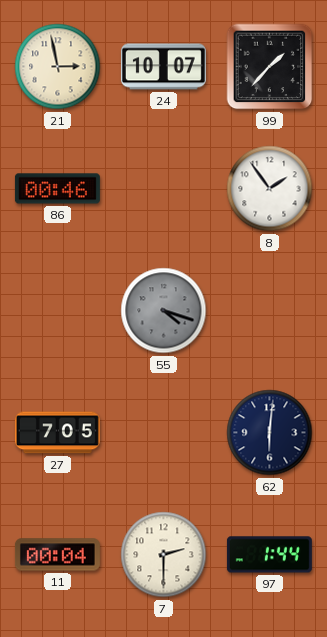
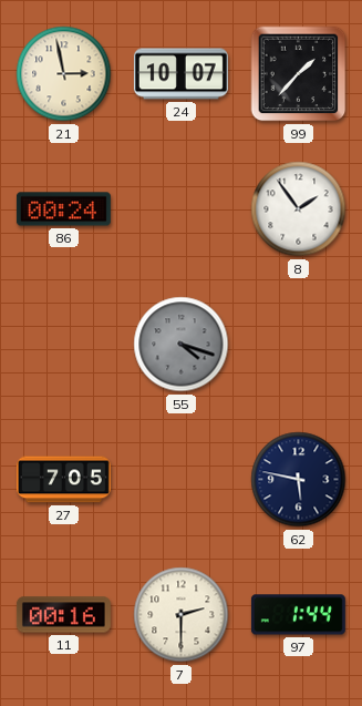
86: 00:46 -> 00:24 (63, 209)
62: 6:01 -> 5:47 (299, 480)
11: 00:04 -> 00:16 (63, 615)
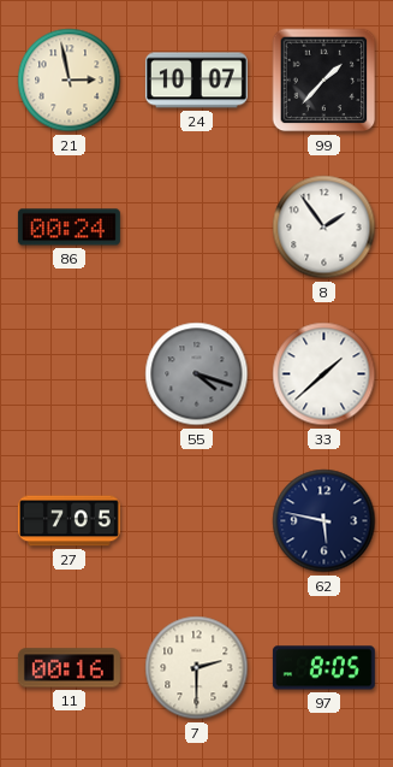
33: none -> 1:38 (324, 374)
97: 1:44 -> 8:05 (323, 668)
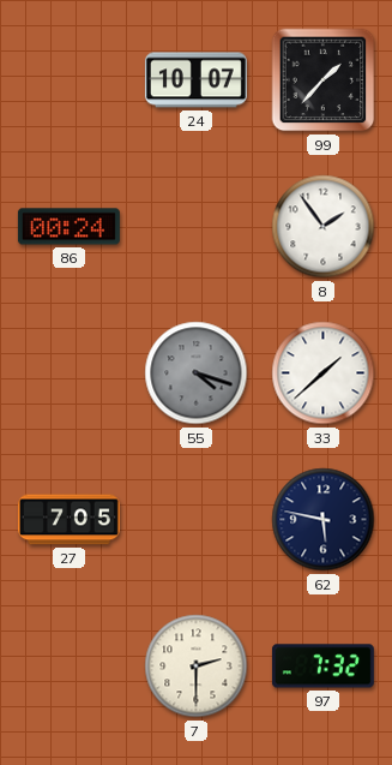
21: 2:58 -> none (70, 81)
11: 00:16 -> none (69, 668)
97: 8:05 -> 7:32 (322, 667)
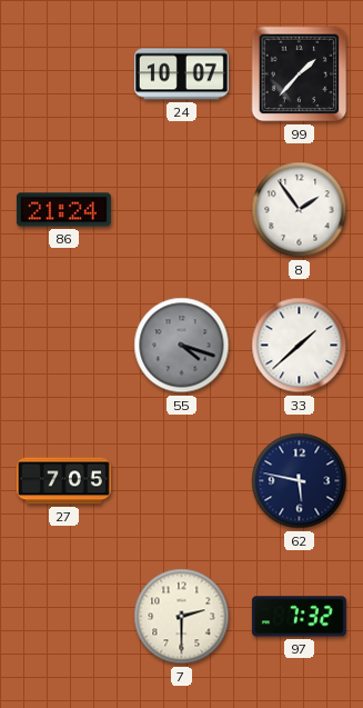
86: 00:24 -> 21:24 (63, 210)
